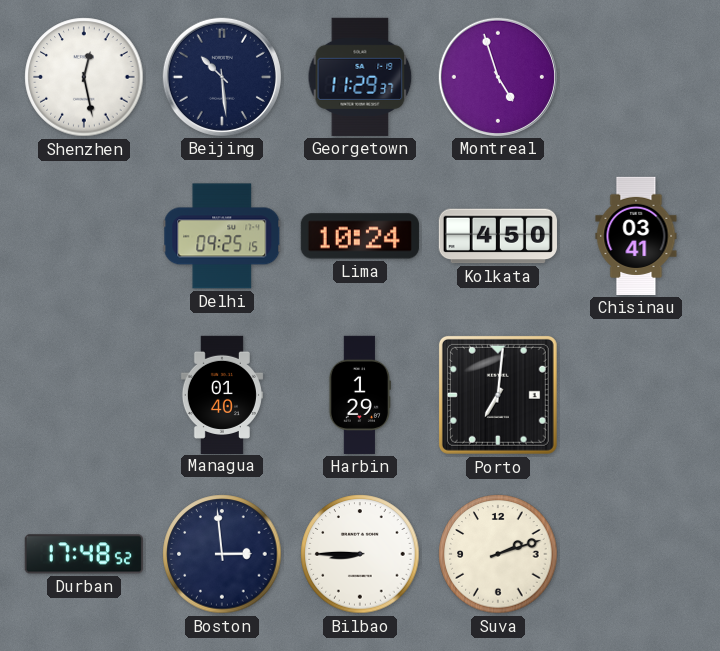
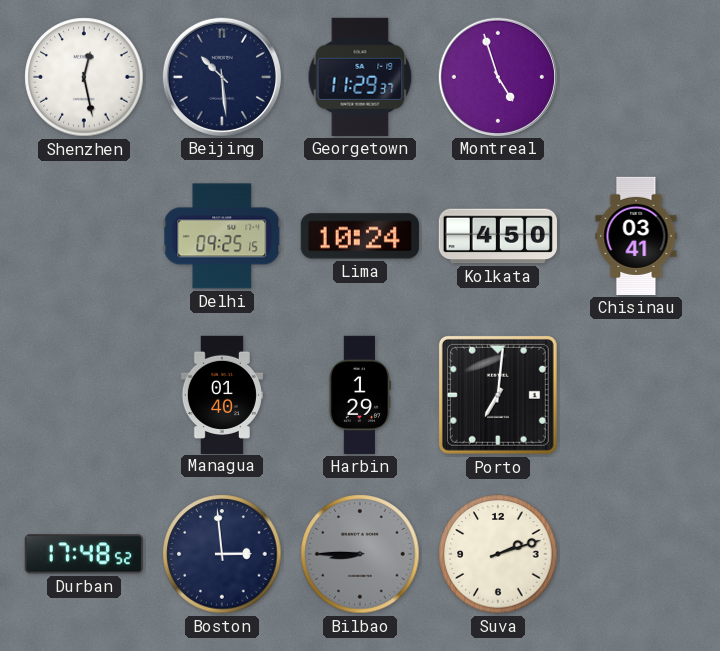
Bilbao dial: white -> grey (360, 554)
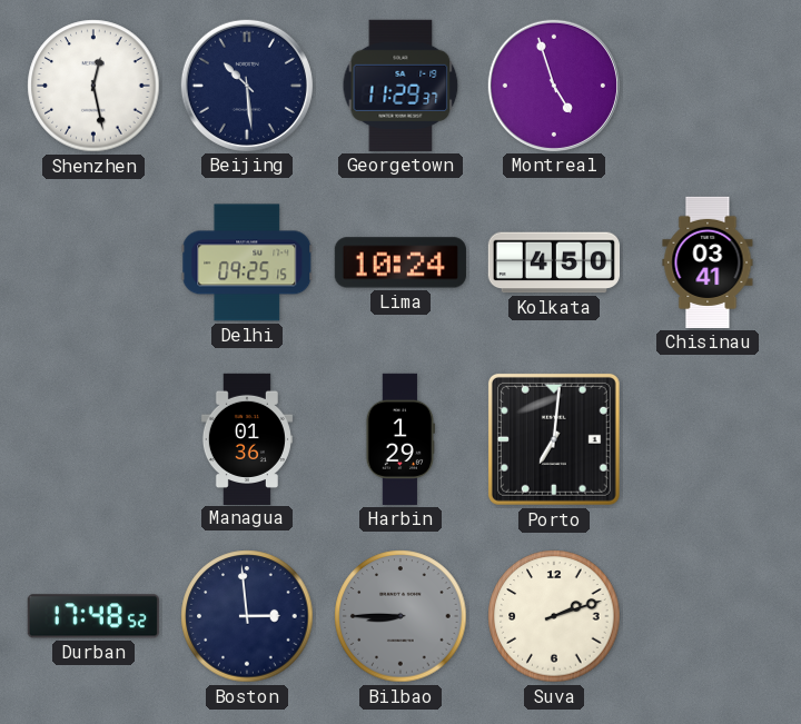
Managua: 01:40 -> 01:36 (247, 438)
